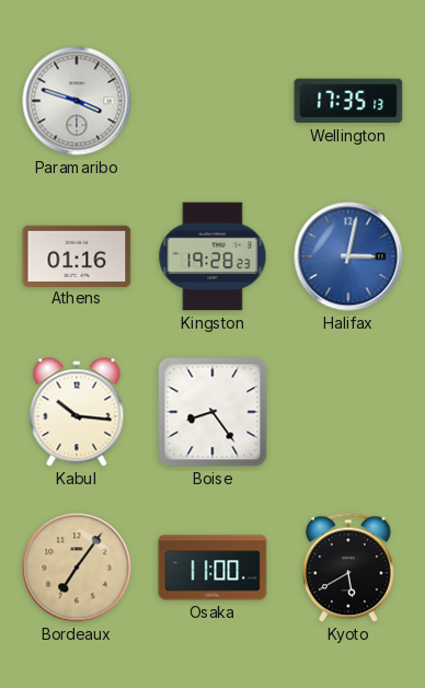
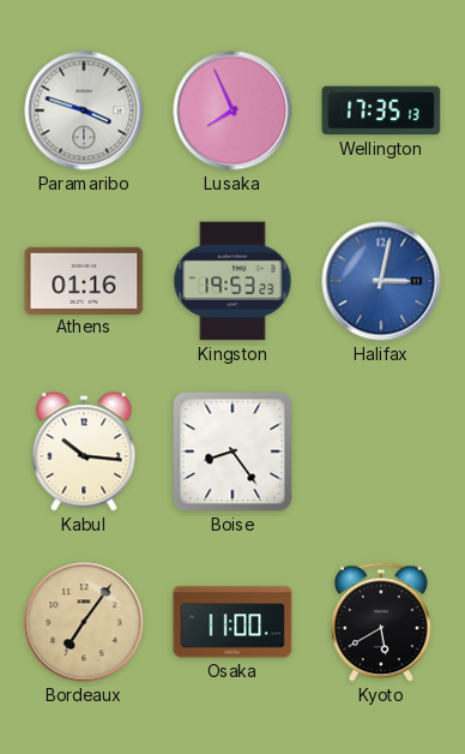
Lusaka: none -> 7:56 (232, 110)
Kingston: 19:28 -> 19:53 (232, 281)
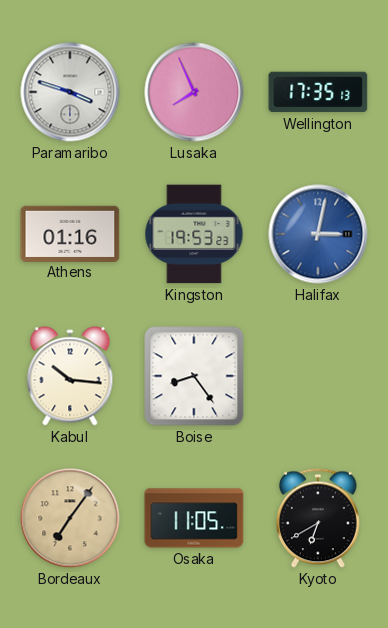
Osaka: 11:00 -> 11:05 (194, 518)
Kyoto: 5:40 -> 6:40 (318, 518)
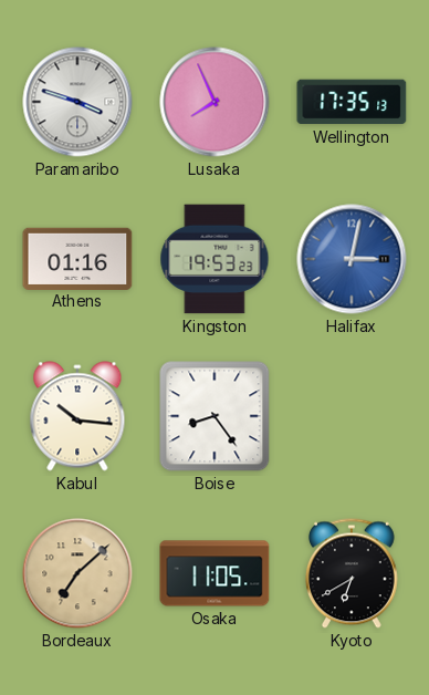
Bordeaux: 7:06 -> 7:08 (77, 573)
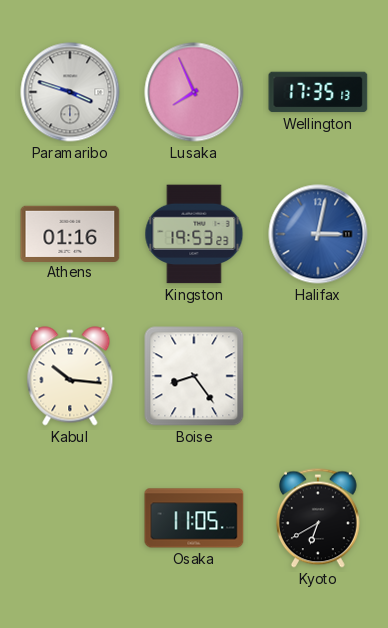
Bordeaux: 7:08 -> none (77, 573)
